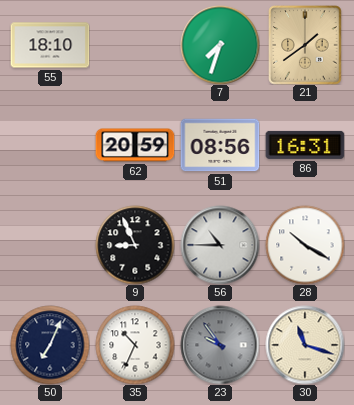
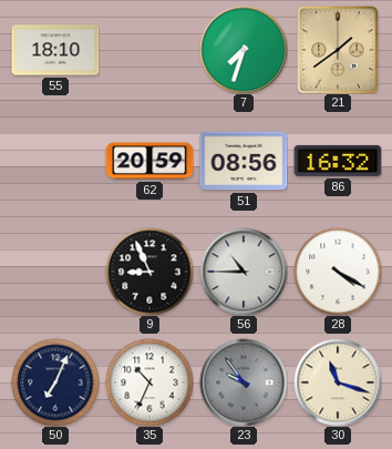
86: 16:31 -> 16:32 (338, 161)
28: 10:20 -> 4:20 (338, 272)
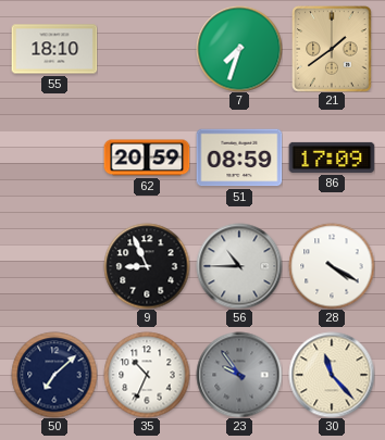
51: 08:56 -> 08:59 (239, 158)
86: 16:32 -> 17:09 (332, 158)
50: 7:04 -> 7:08 (54, 375)
30: 11:18 -> 11:23 (332, 375)
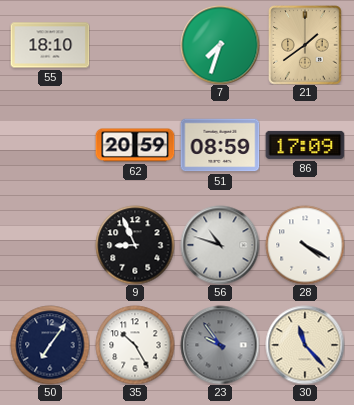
56: 10:45 -> 10:48 (220, 245)
50: 7:08 -> 7:06 (50, 345)
35: 10:34 -> 10:25 (135, 345)
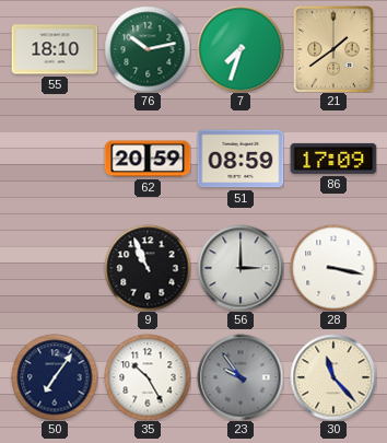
76: none -> 10:13 (148, 49)
9: 8:56 -> 10:56 (148, 268)
56: 10:48 -> 3:00 (241, 268)
28: 4:20 -> 3:17 (333, 268)
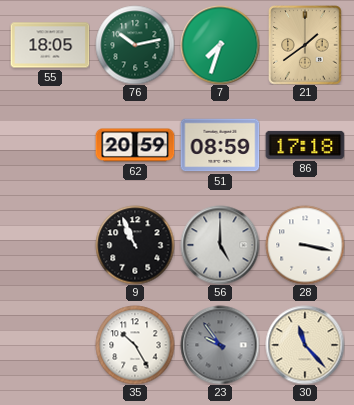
55: 18:10 -> 18:05 (50, 45)
86: 17:09 -> 17:18 (305, 145)
56: 3:00 -> 5:00 (220, 245)
50: 7:06 -> none (55, 377)
